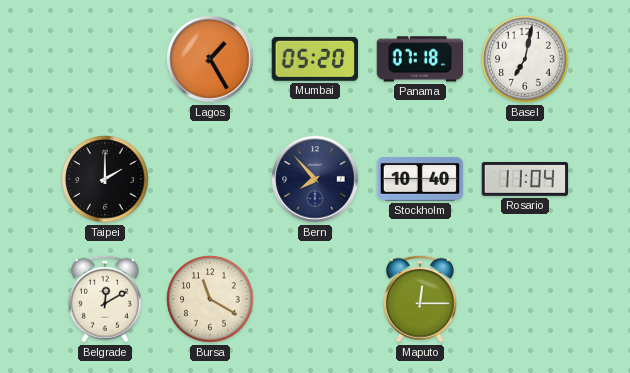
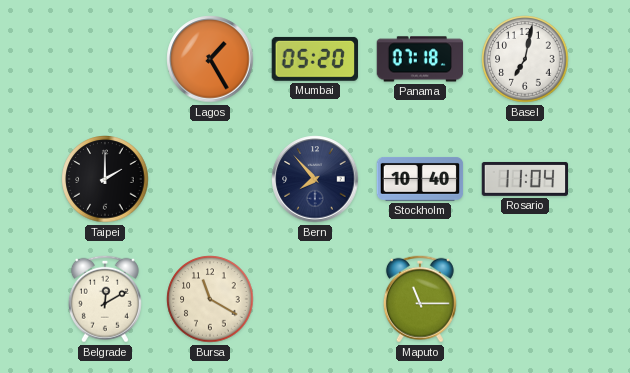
Maputo: 12:15 -> 11:15 (420, 299)
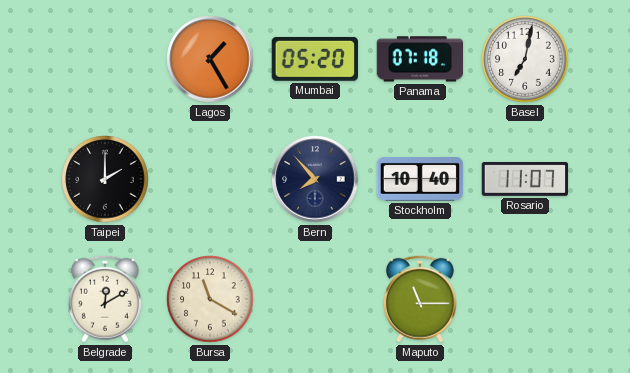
Rosario: 11:04 -> 11:07 (525, 179)
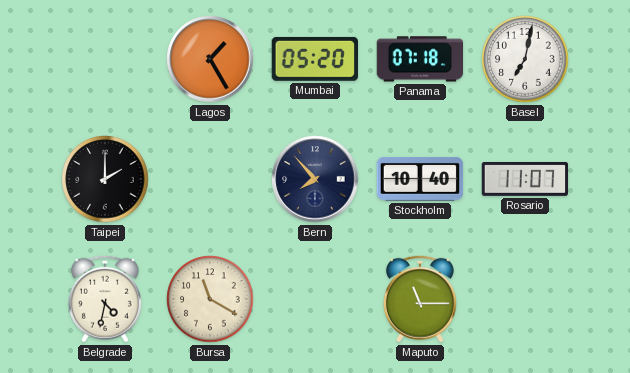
Belgrade: 12:10 -> 4:32 (105, 299)
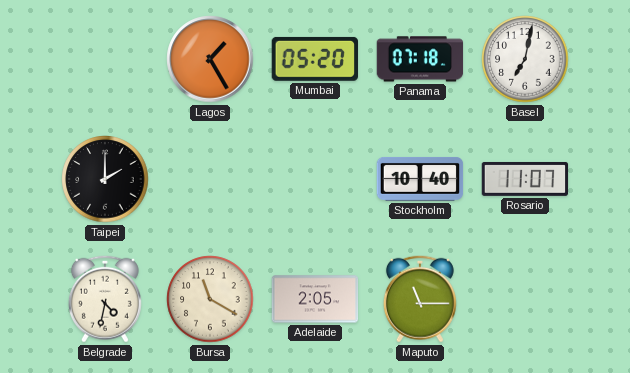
Bern: 7:53 -> none (315, 179)
Adelaide: none -> 2:05 (315, 299)
